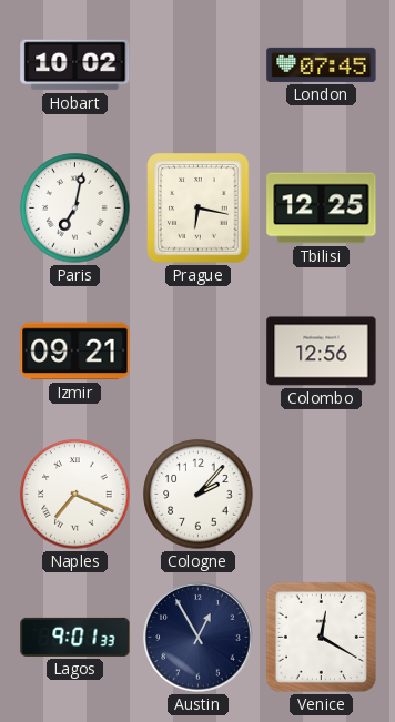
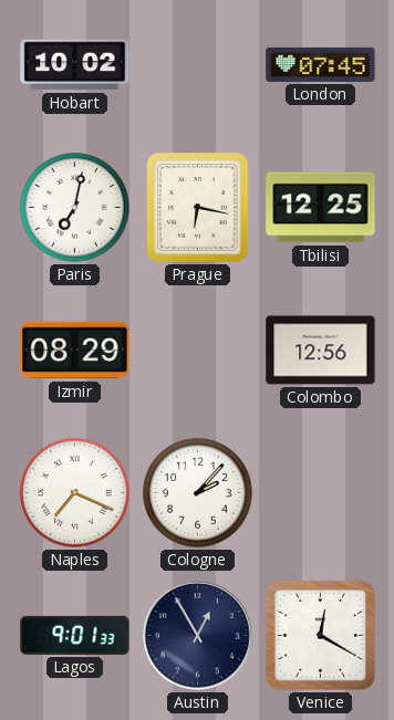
Izmir: 09:21 -> 08:29 (75, 351)
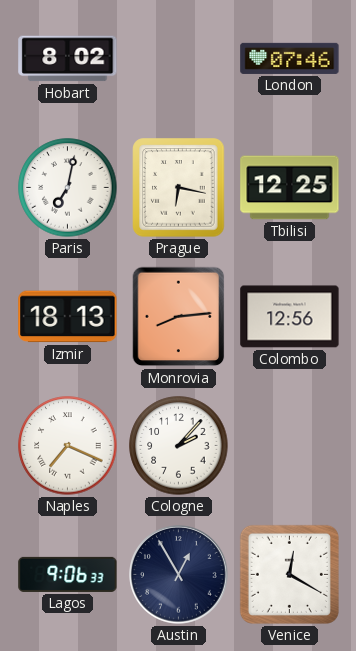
Hobart: 10:02 -> 8:02 (68, 59)
London: 07:45 -> 07:46 (290, 58)
Izmir: 08:29 -> 18:13 (68, 317)
Monrovia: none -> 8:14 (179, 317)
Lagos: 9:01 -> 9:06 (68, 574)
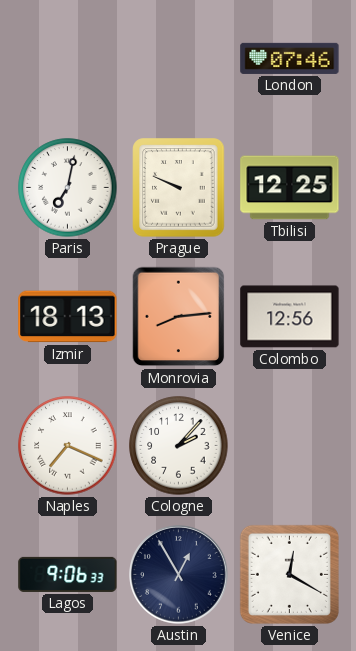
Hobart: 8:02 -> none (68, 59)
Prague: 6:17 -> 9:49 (179, 188)
